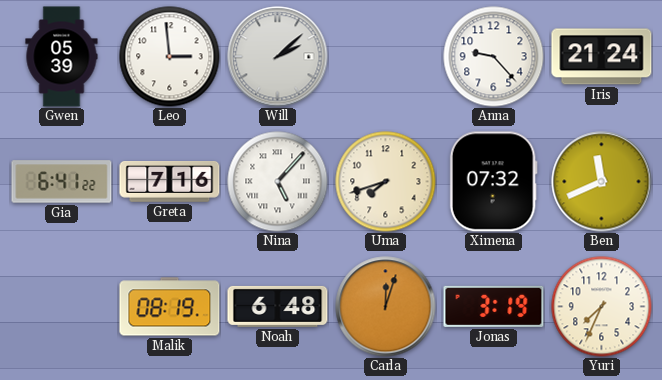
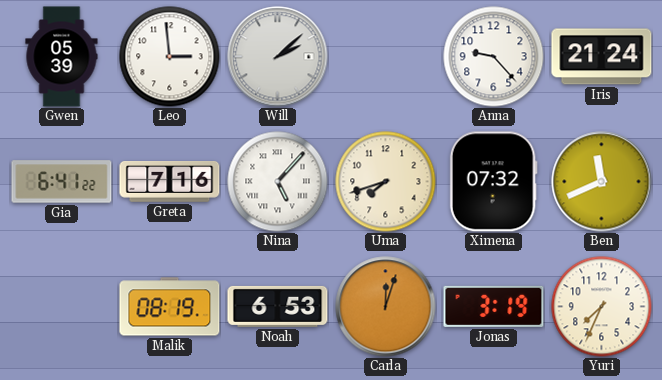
Noah: 6:48 -> 6:53 (278, 306)
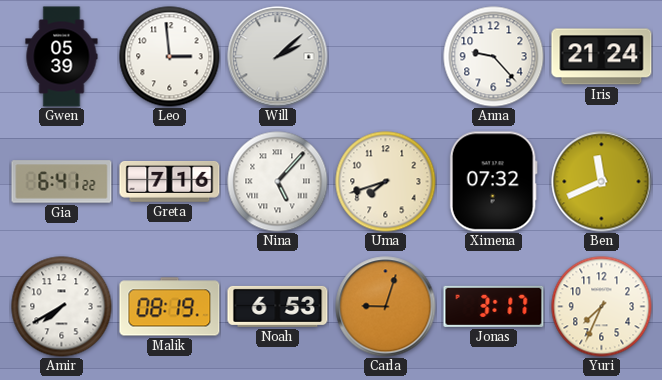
Amir: none -> 7:40 (62, 307)
Carla: 12:03 -> 9:03 (386, 307)
Jonas: 3:19 -> 3:17 (494, 306)
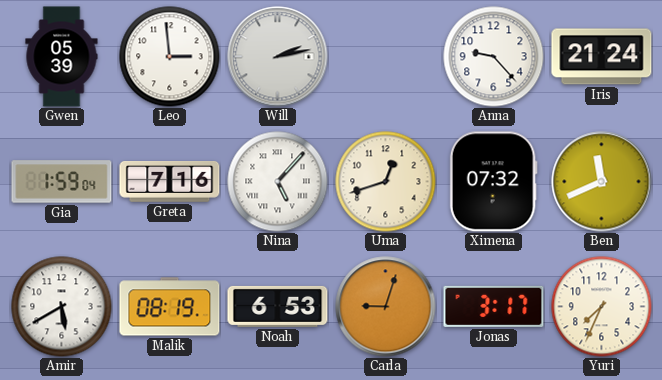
Will: 2:08 -> 2:13 (278, 57)
Gia: 6:41 -> 1:59 (62, 182)
Uma: 7:42 -> 12:42 (386, 182)
Amir: 7:40 -> 5:40 (62, 307)
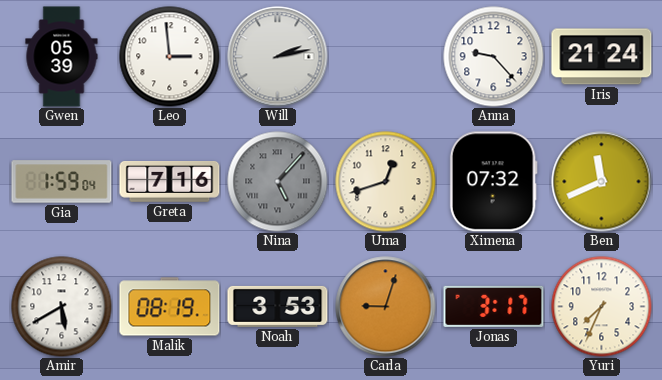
Nina dial: white -> grey (278, 182)
Noah: 6:53 -> 3:53 (278, 306)
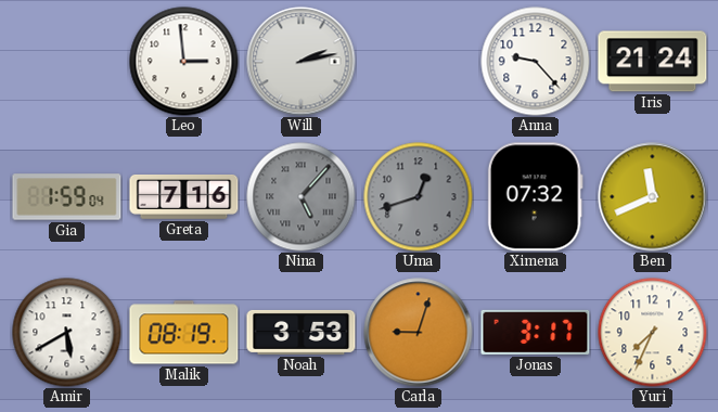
Gwen: 05:39 -> none (62, 57)
Uma dial: cream -> grey (419, 197)
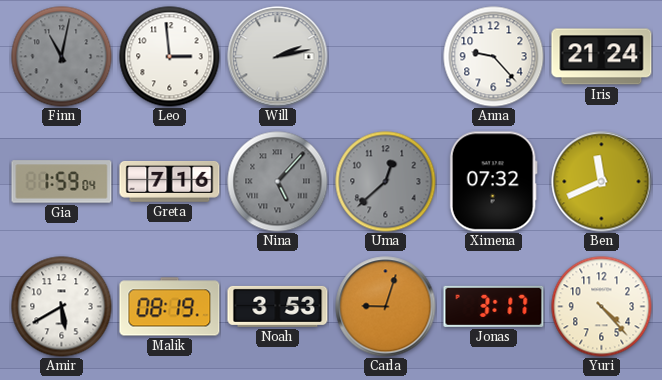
Finn: none -> 11:02 (62, 57)
Uma: 12:42 -> 12:38 (386, 182)
Yuri: 7:34 -> 4:23 (602, 307)
